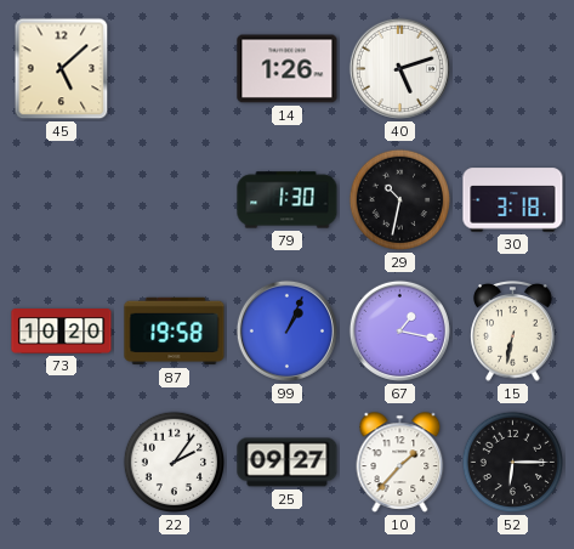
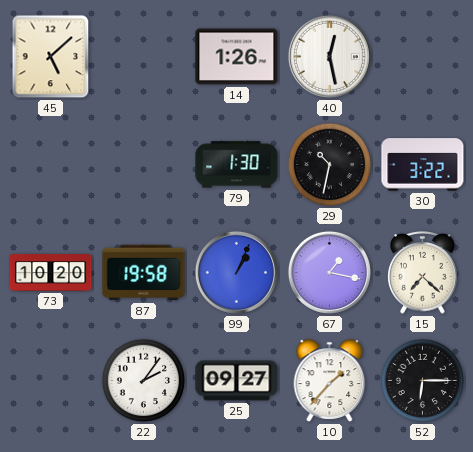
40: 5:12 -> 12:28 (329, 56)
30: 3:18 -> 3:22 (423, 165)
15: 6:32 -> 7:22 (423, 273)
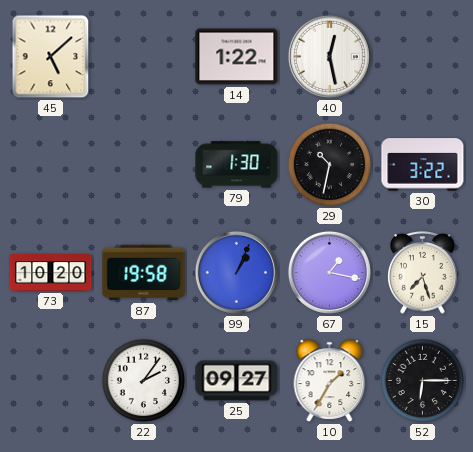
14: 1:26 -> 1:22 (237, 57)
15: 7:22 -> 7:27 (423, 273)
10: 1:37 -> 1:35 (330, 381)
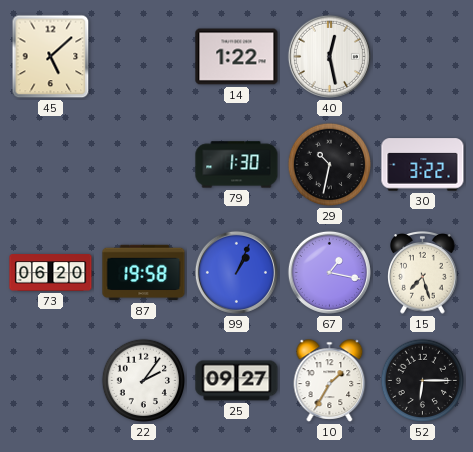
73: 10:20 -> 06:20 (51, 273)
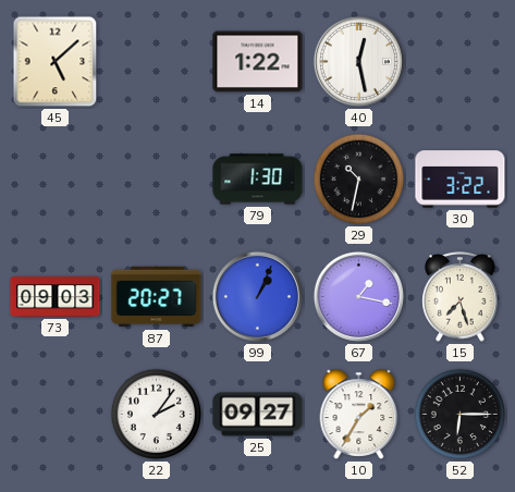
73: 06:20 -> 09:03 (56, 297)
87: 19:58 -> 20:27 (157, 297)
